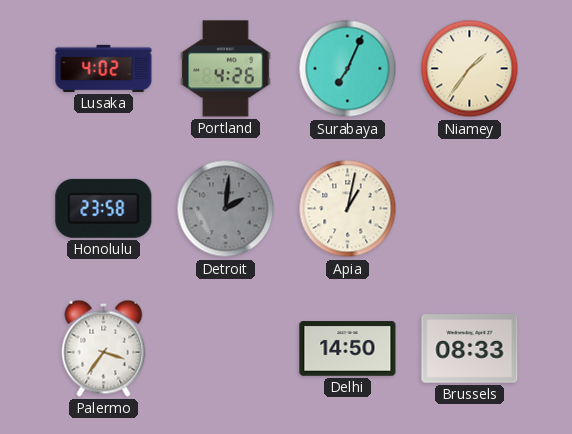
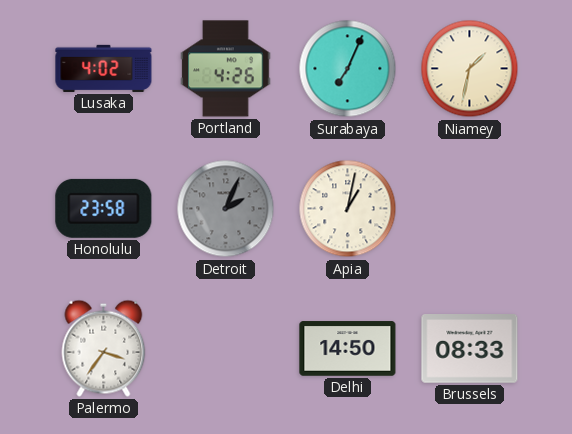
Niamey: 1:36 -> 1:32 (470, 69)
Detroit: 2:01 -> 2:04 (226, 209)
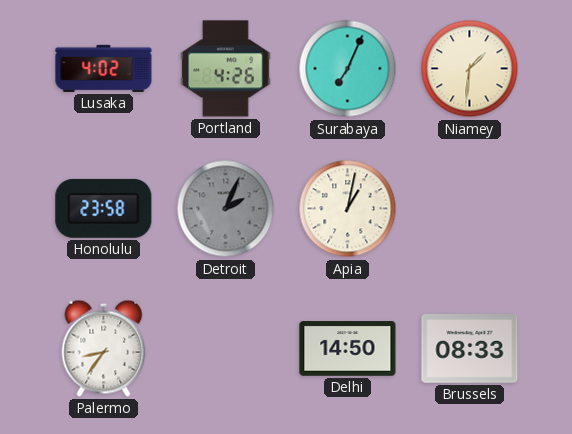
Niamey: 1:32 -> 1:31 (470, 69)
Palermo: 3:36 -> 8:36 (104, 348)
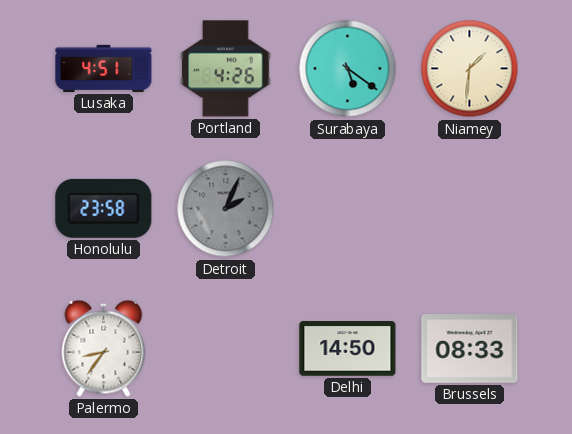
Lusaka: 4:02 -> 4:51 (104, 68)
Surabaya: 7:04 -> 5:21 (348, 69)
Apia: 1:02 -> none (348, 209)
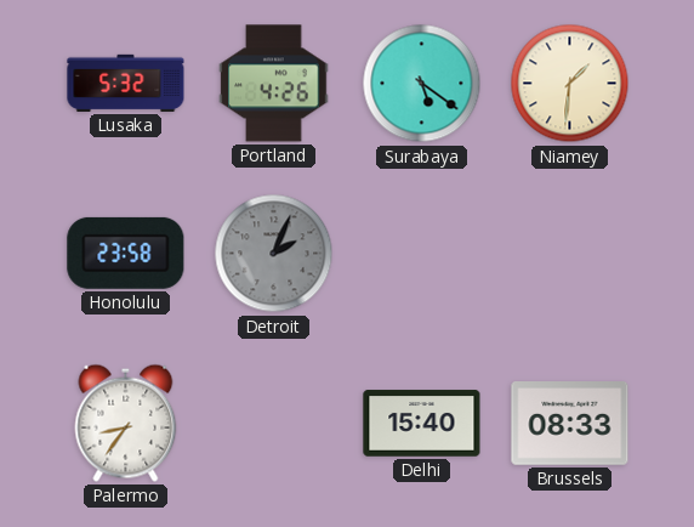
Lusaka: 4:51 -> 5:32 (126, 83)
Delhi: 14:50 -> 15:40 (422, 424)
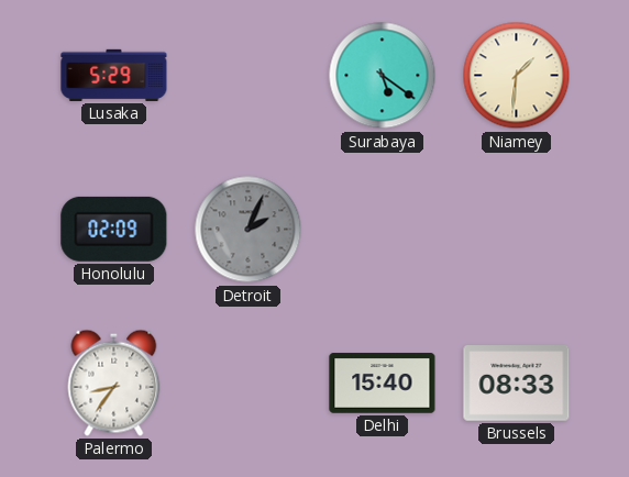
Lusaka: 5:32 -> 5:29 (114, 75)
Portland: 4:26 -> none (274, 84)
Honolulu: 23:58 -> 02:09 (114, 229)
